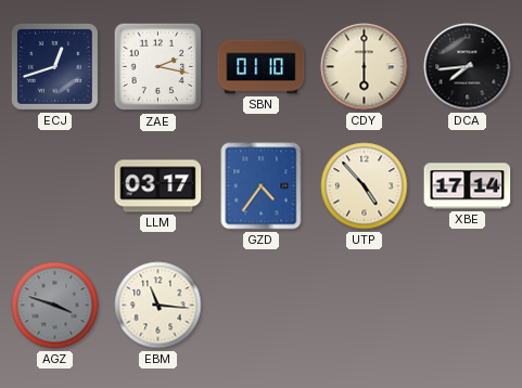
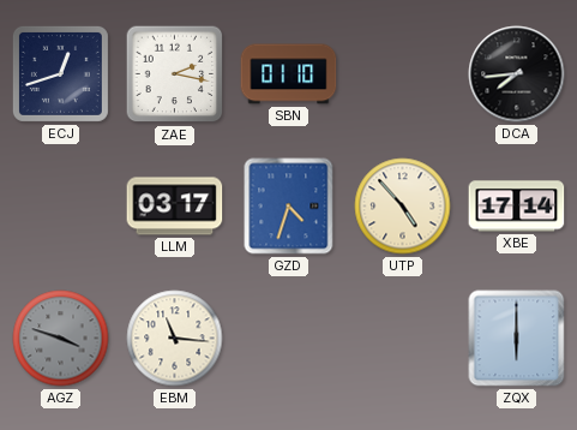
CDY: 6:00 -> none (365, 67)
GZD: 4:36 -> 4:33 (289, 207)
ZQX: none -> 6:00 (517, 339)
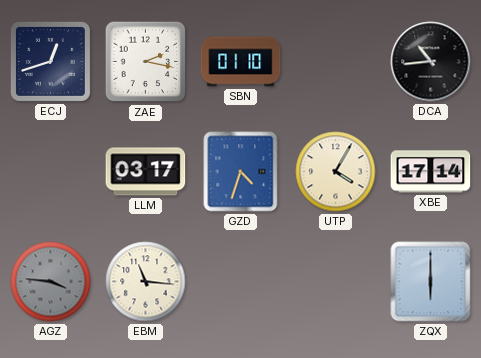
DCA: 7:44 -> 10:44 (431, 62)
UTP: 4:53 -> 4:05 (336, 172)
AGZ: 3:48 -> 3:46 (51, 282)
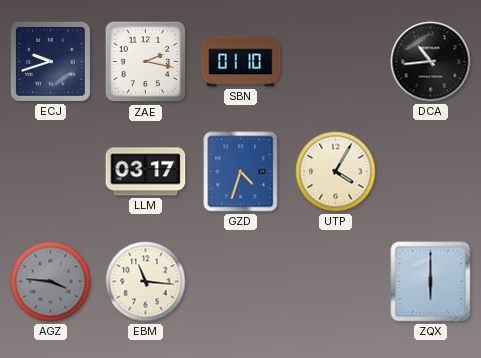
ECJ: 12:42 -> 9:42 (50, 61)
XBE: 17:14 -> none (431, 172)
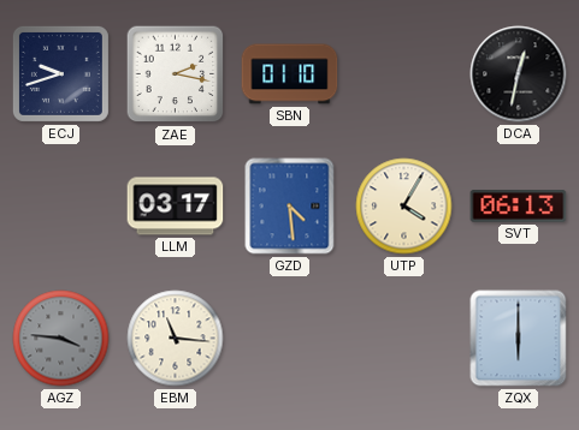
DCA: 10:44 -> 12:32 (519, 74)
GZD: 4:33 -> 4:29 (290, 207)
SVT: none -> 06:13 (519, 207)
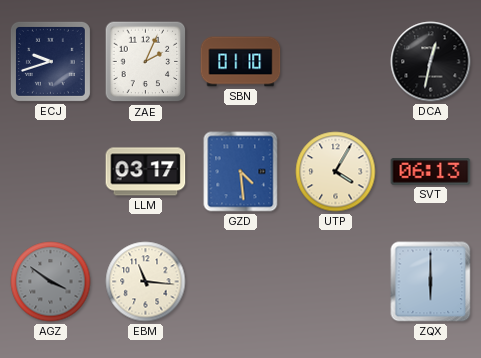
ZAE: 2:17 -> 2:04 (146, 62)
AGZ: 3:46 -> 3:51 (51, 282)
